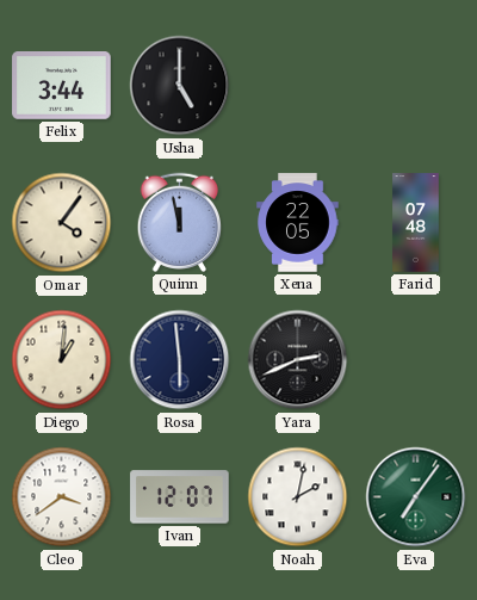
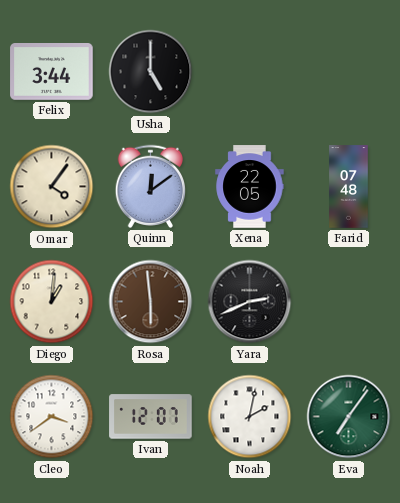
Quinn: 11:58 -> 12:09 (151, 186)
Rosa dial: navy -> brown (151, 302)
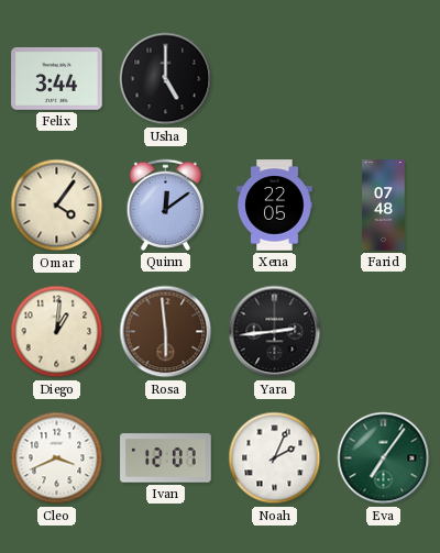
Yara: 2:41 -> 2:44 (275, 332)
Cleo: 3:39 -> 3:41 (57, 458)
Noah: 2:02 -> 2:04 (275, 458)
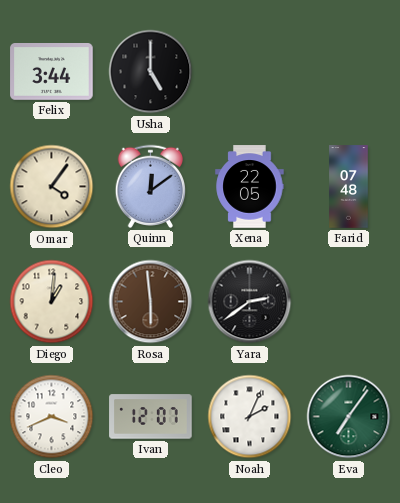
Yara: 2:44 -> 2:39 (250, 302)
